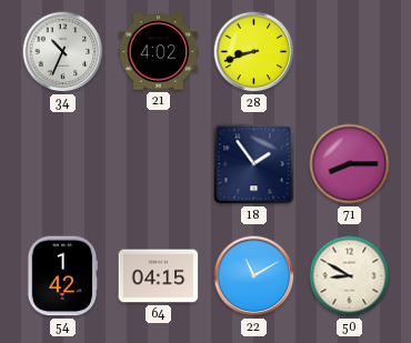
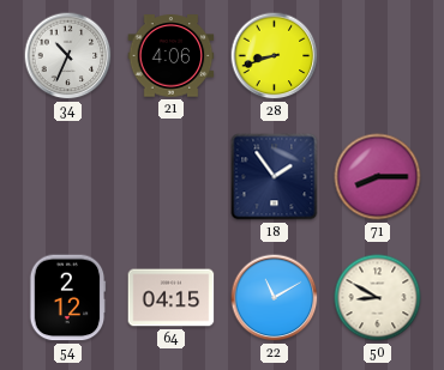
21: 4:02 -> 4:06 (172, 56)
54: 1:42 -> 2:12 (67, 298)
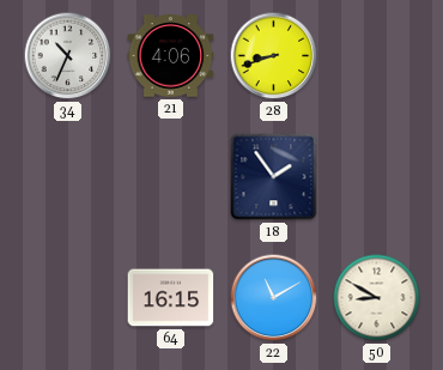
71: 8:15 -> none (378, 177)
54: 2:12 -> none (67, 298)
64: 04:15 -> 16:15 (171, 298)
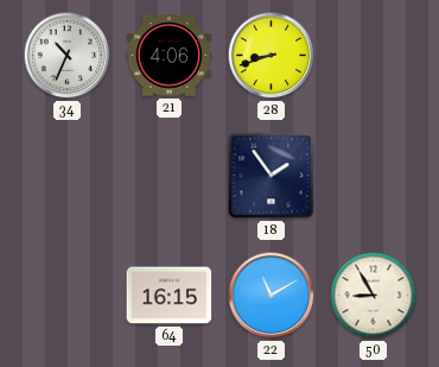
50: 8:50 -> 8:55 (374, 296)
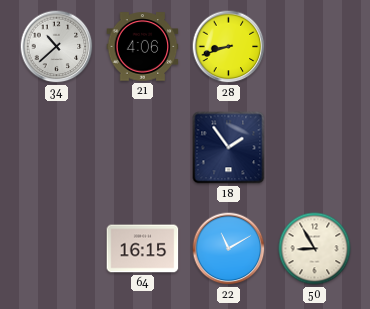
34: 10:34 -> 10:38 (57, 47)
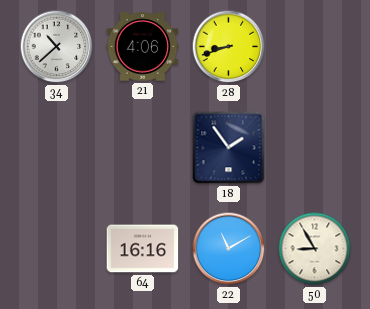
64: 16:15 -> 16:16 (143, 249)
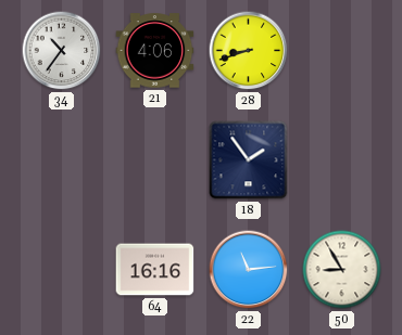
34: 10:38 -> 10:36 (62, 51)
22: 11:10 -> 11:14 (249, 270)
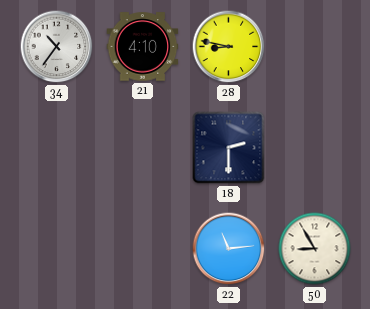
21: 4:06 -> 4:10 (143, 47)
28: 8:42 -> 8:47 (229, 47)
18: 1:54 -> 2:30 (229, 148)
64: 16:16 -> none (155, 270)
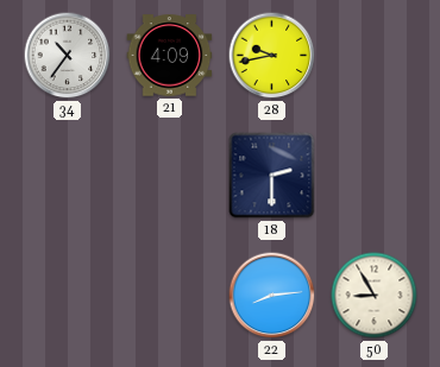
21: 4:10 -> 4:09 (170, 56)
28: 8:47 -> 9:43 (272, 56)
22: 11:14 -> 8:14 (272, 296)
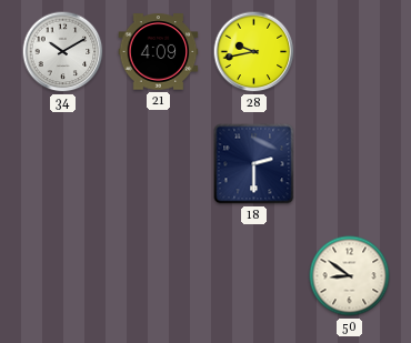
34: 10:36 -> 10:10 (63, 52)
22: 8:14 -> none (272, 296)
50: 8:55 -> 8:51 (350, 276)
